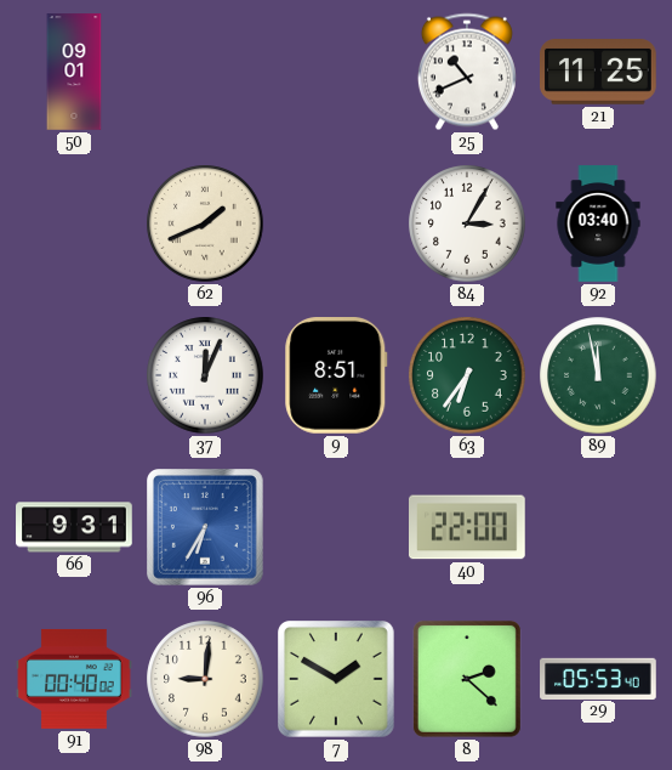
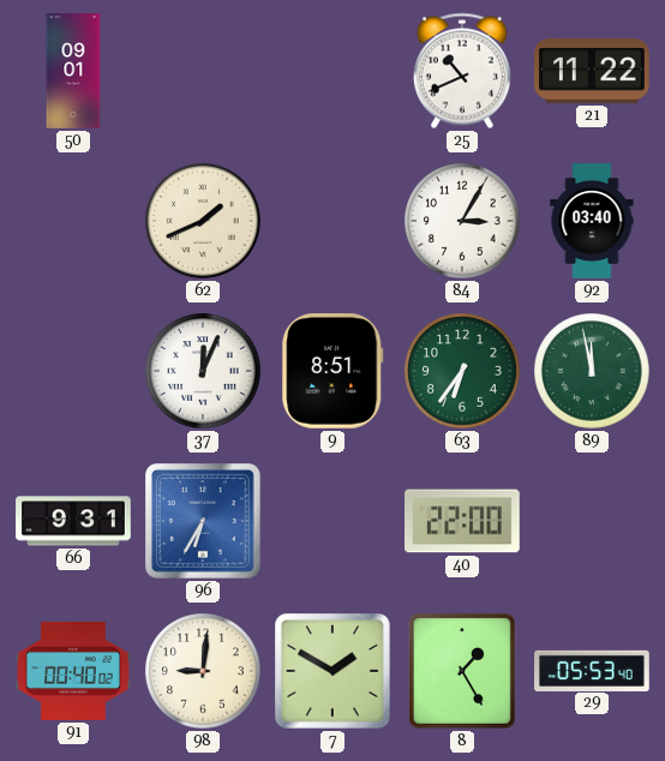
21: 11:25 -> 11:22 (592, 71)
8: 2:22 -> 1:25 (462, 671)
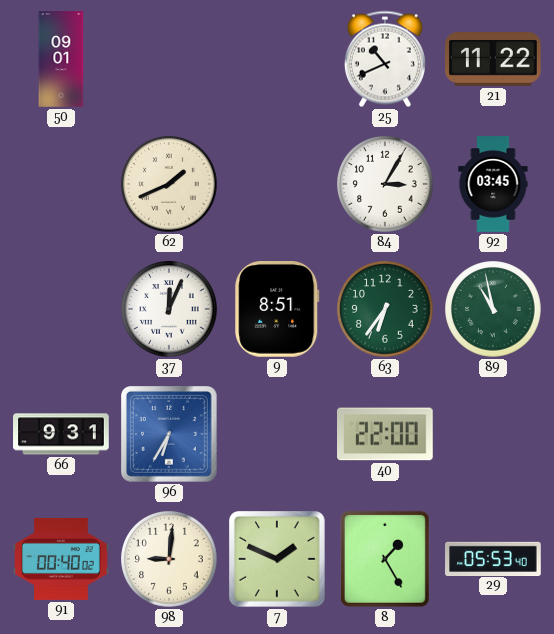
92: 03:40 -> 03:45 (493, 184)
89: 11:58 -> 10:58 (493, 309)
7: 1:50 -> 1:49 (278, 560)
